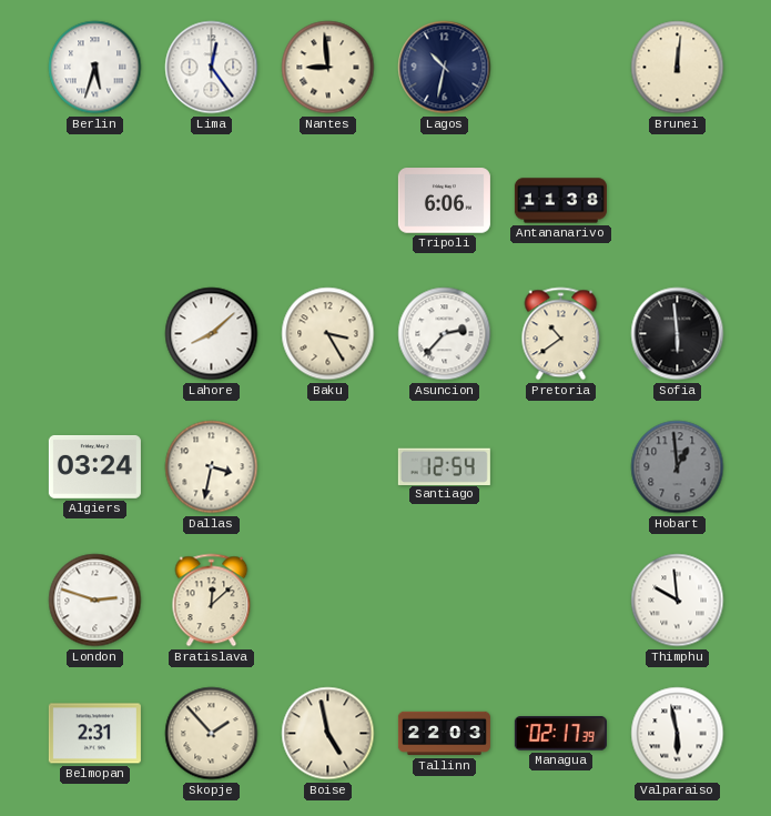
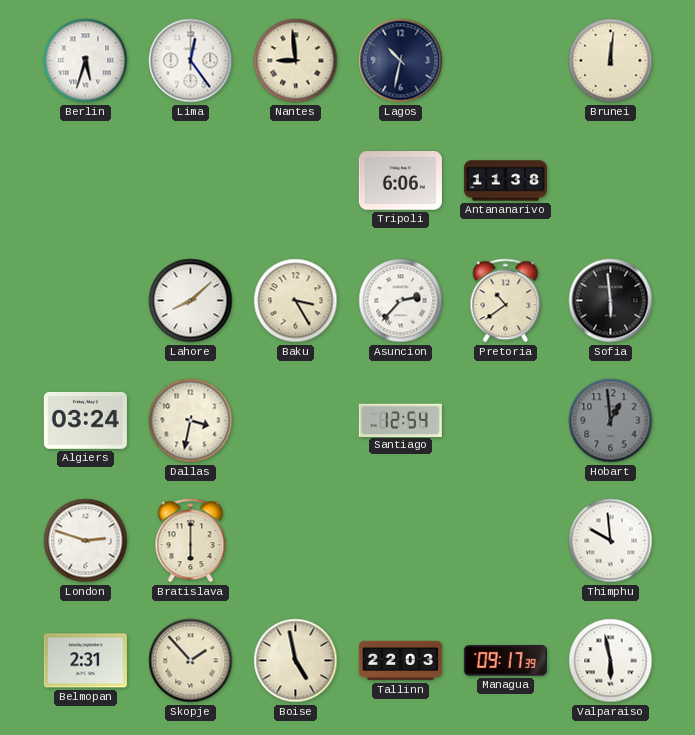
Bratislava: 12:08 -> 6:00 (191, 541)
Managua: 02:17 -> 09:17 (505, 661)
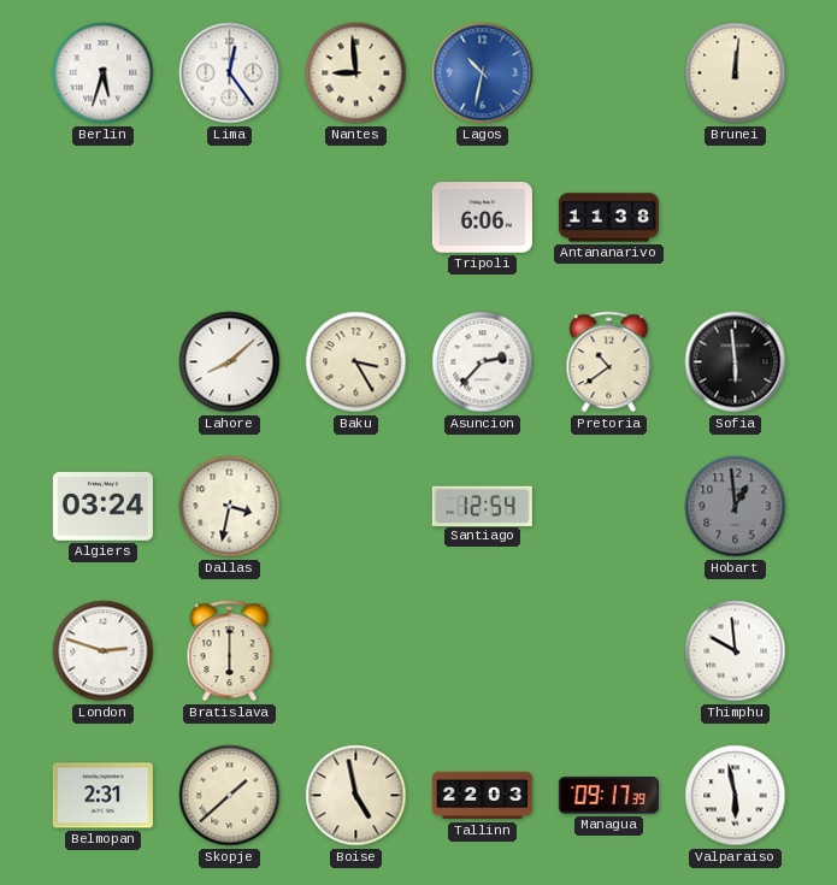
Lagos dial: navy -> blue (483, 73)
Skopje: 1:53 -> 1:38 (230, 796)
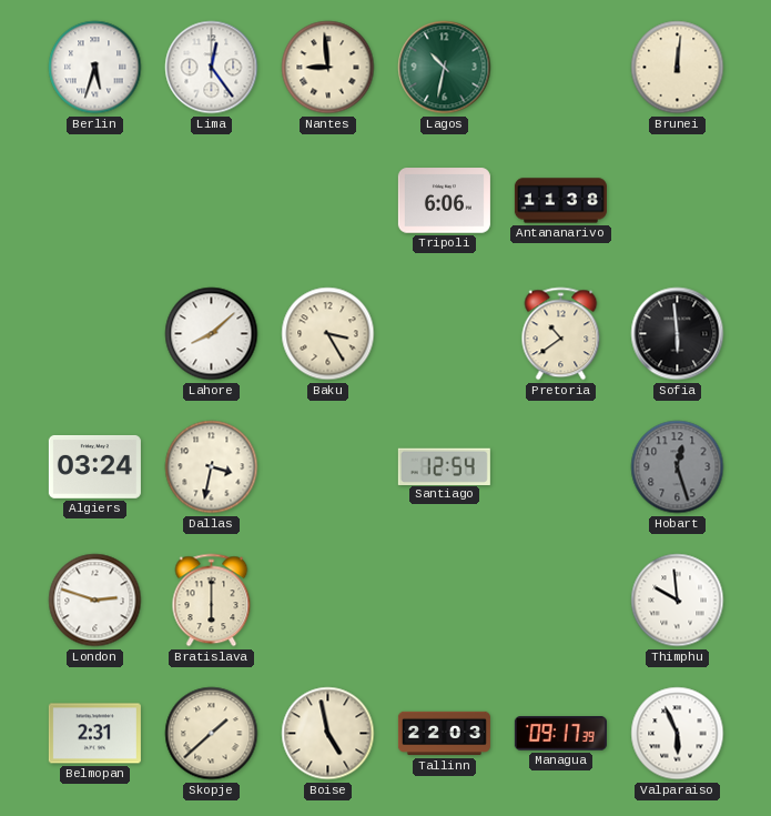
Lagos dial: blue -> green (445, 68)
Asuncion: 2:37 -> none (483, 362)
Hobart: 12:59 -> 12:27 (678, 467)
Valparaiso: 5:58 -> 5:56 (678, 734)
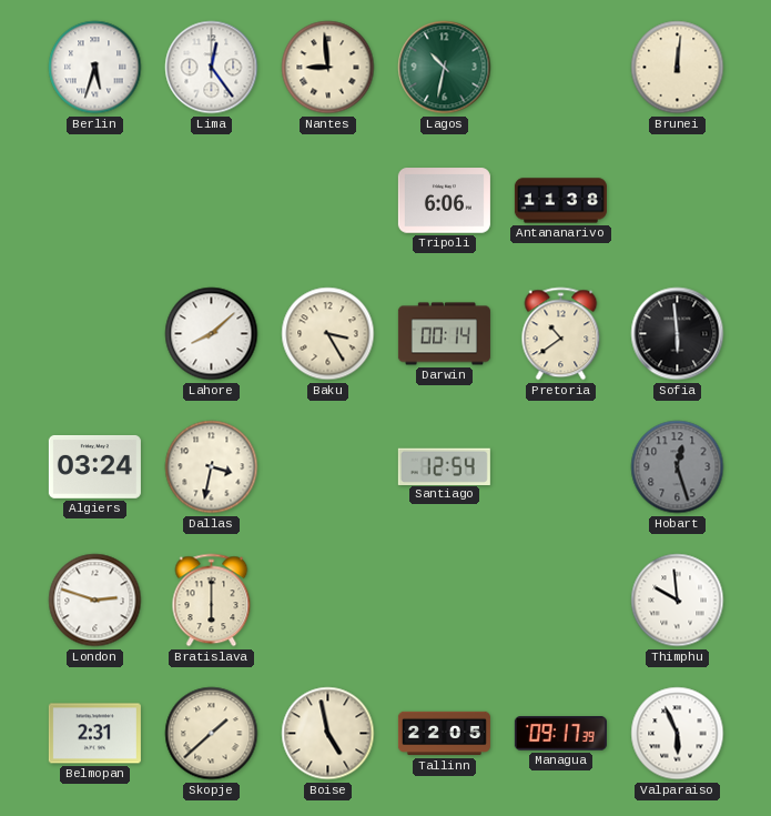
Darwin: none -> 00:14 (444, 334)
Tallinn: 22:03 -> 22:05 (444, 734)
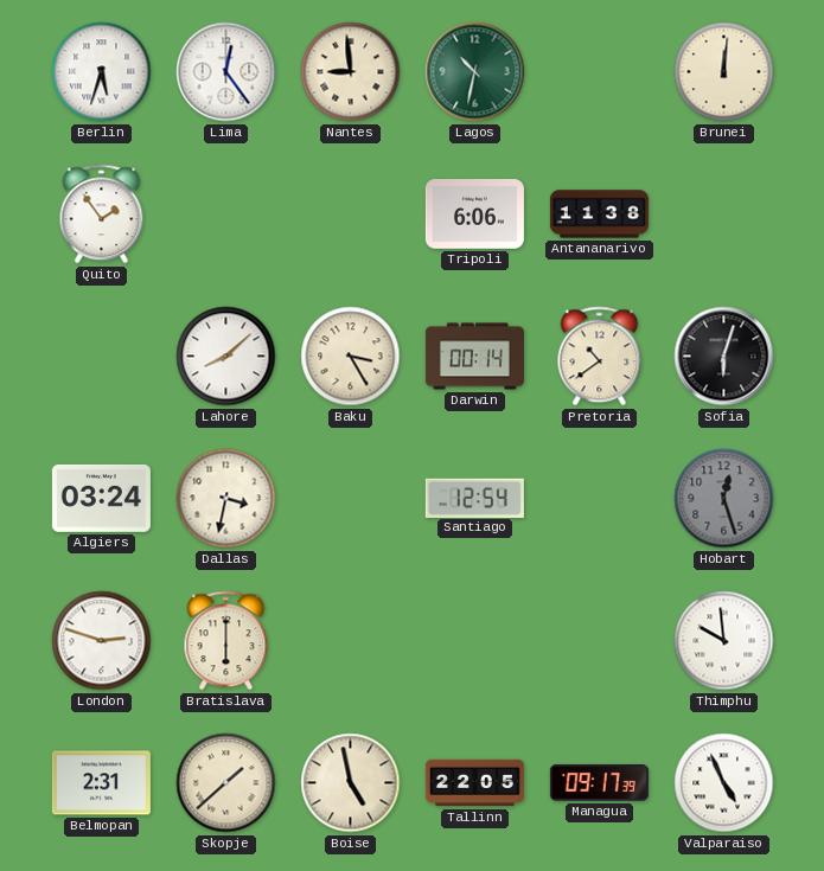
Quito: none -> 1:54 (102, 214)
Sofia: 5:59 -> 6:03 (724, 357)
Valparaiso: 5:56 -> 4:56 (724, 783)
